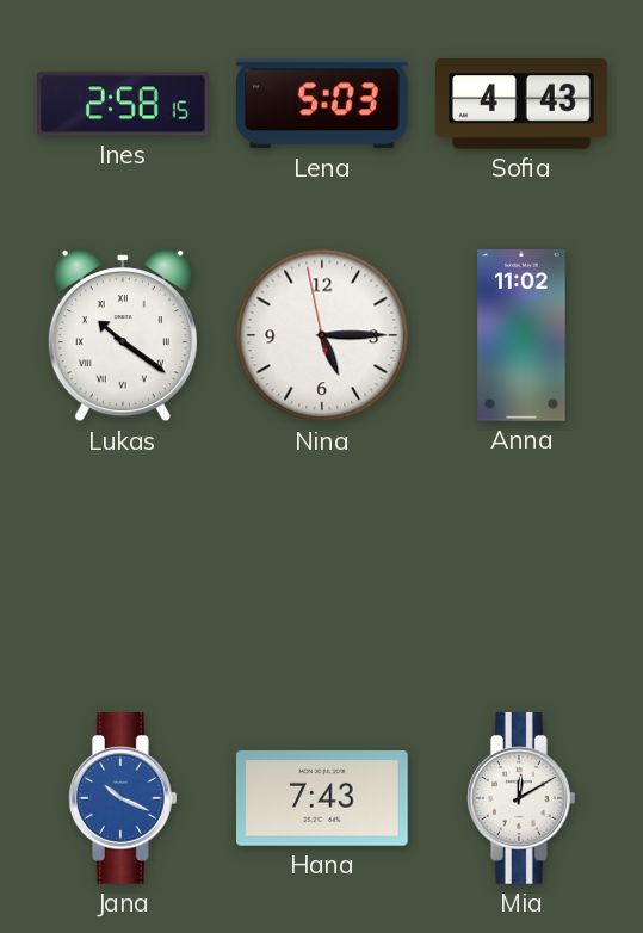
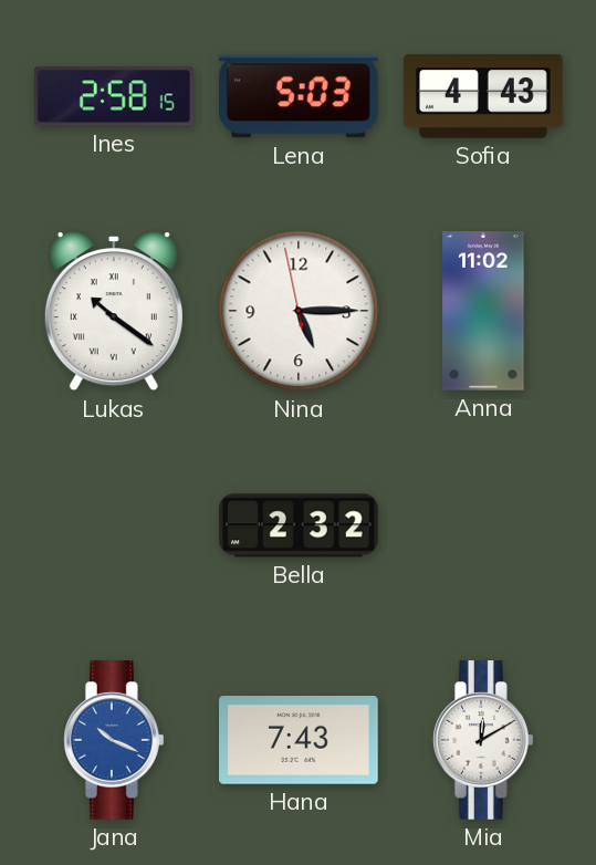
Bella: none -> 2:32 (300, 525)
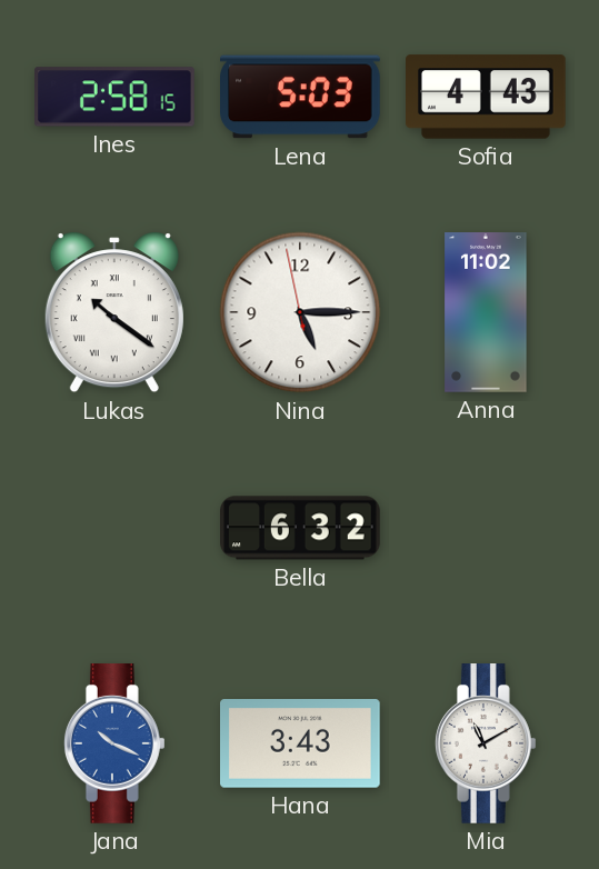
Bella: 2:32 -> 6:32 (301, 528)
Hana: 7:43 -> 3:43 (301, 745)
Mia: 12:10 -> 11:10 (487, 745)
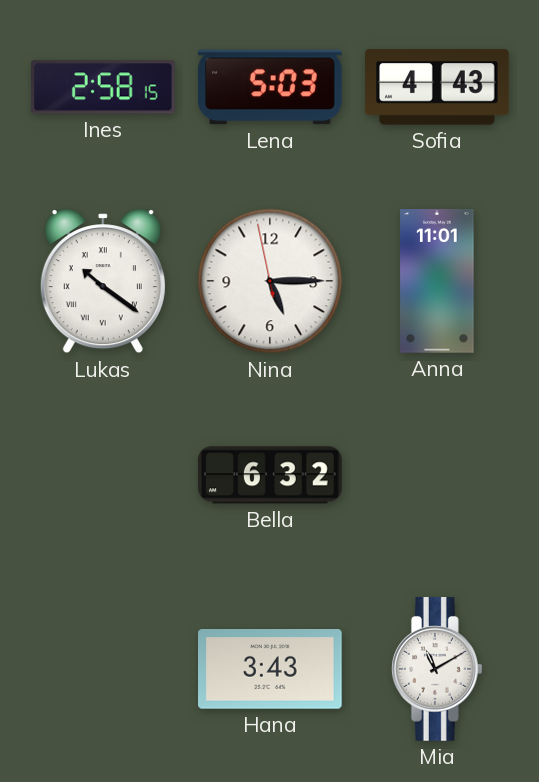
Anna: 11:02 -> 11:01 (437, 281)
Jana: 10:19 -> none (116, 745)
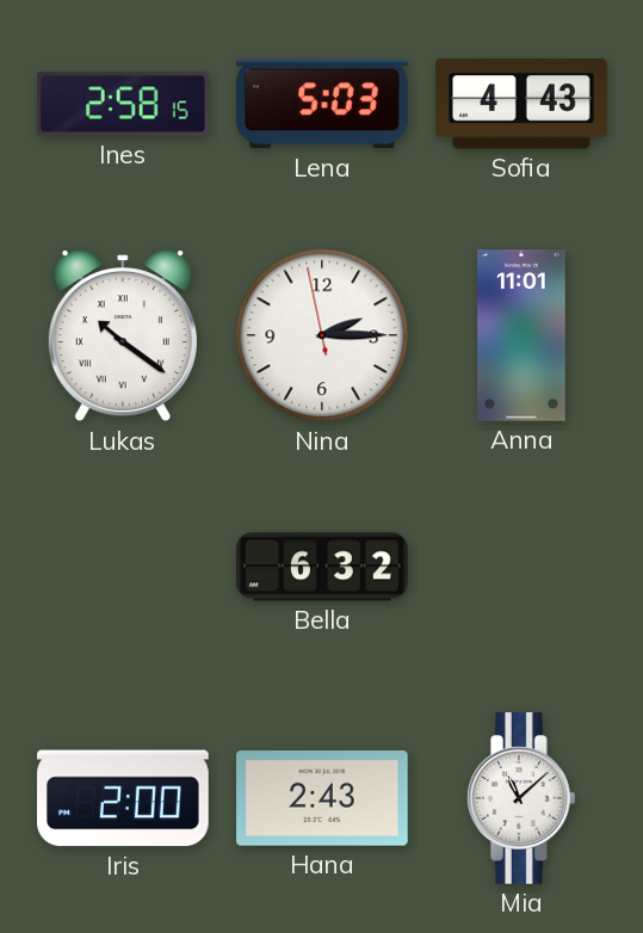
Nina: 5:14 -> 2:14 (322, 335)
Iris: none -> 2:00 (124, 798)
Hana: 3:43 -> 2:43 (323, 799)
Mia: 11:10 -> 11:08 (523, 799)
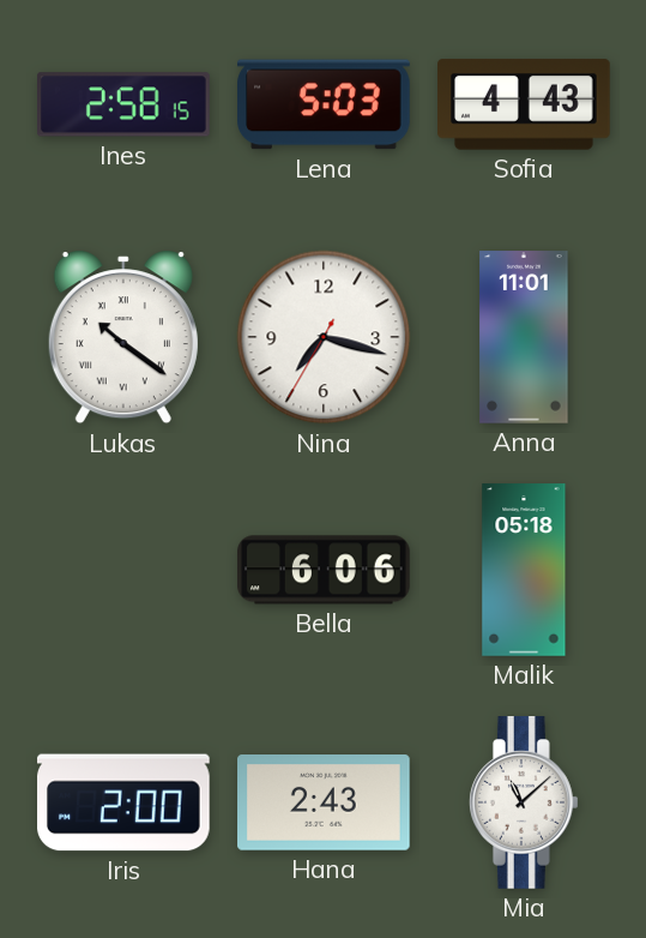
Nina: 2:14 -> 7:17 (324, 337)
Bella: 6:32 -> 6:06 (325, 570)
Malik: none -> 05:18 (524, 570)
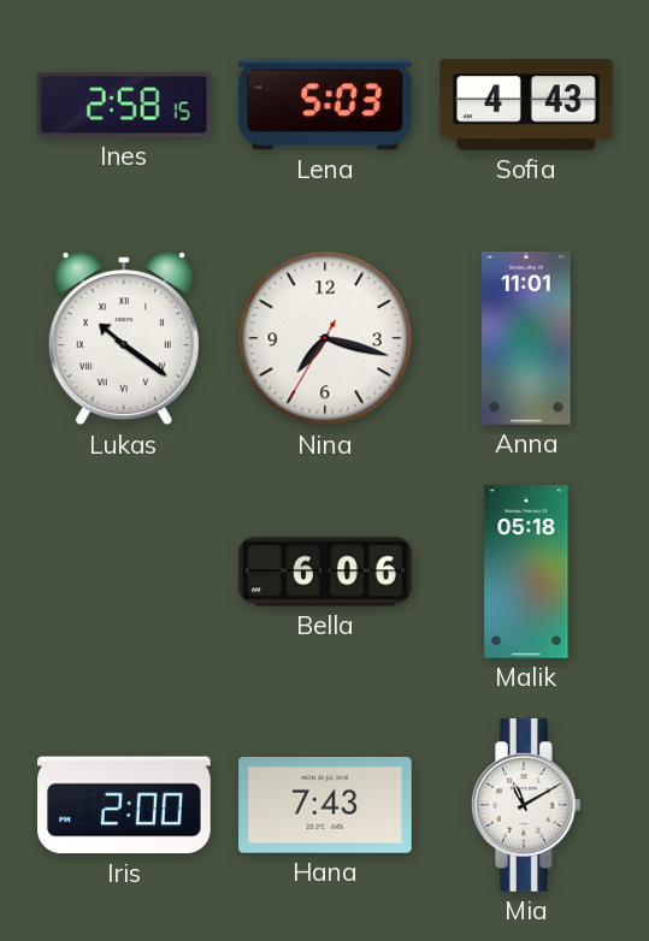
Hana: 2:43 -> 7:43 (326, 806)
Mia: 11:08 -> 11:10 (527, 806)
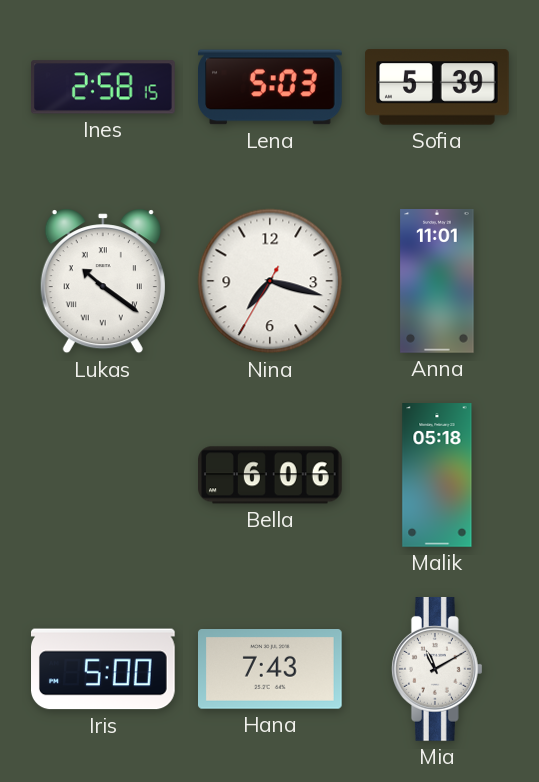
Sofia: 4:43 -> 5:39 (438, 87)
Iris: 2:00 -> 5:00 (104, 669)
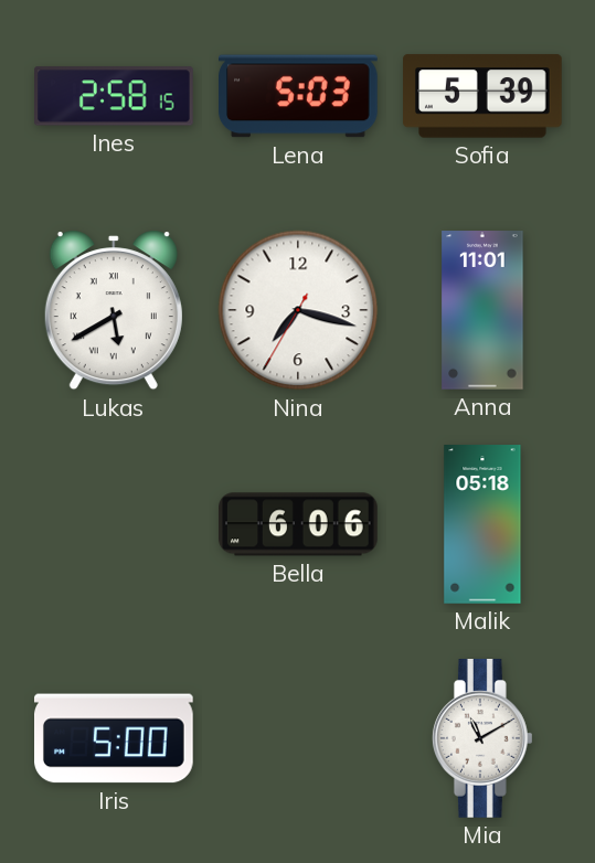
Lukas: 10:21 -> 5:40 (114, 310)
Hana: 7:43 -> none (271, 670)
